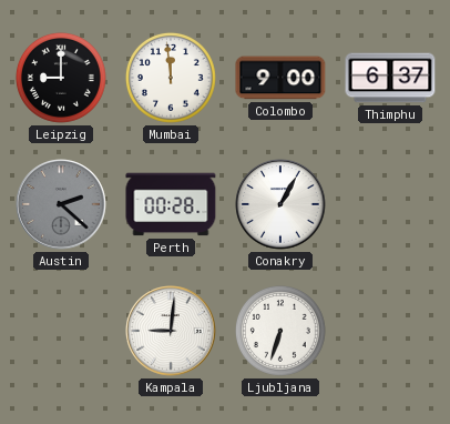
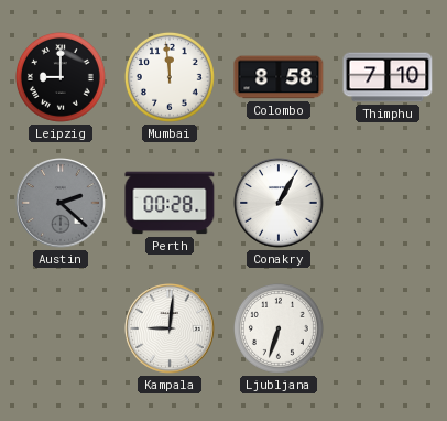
Colombo: 9:00 -> 8:58 (279, 77)
Thimphu: 6:37 -> 7:10 (388, 77)
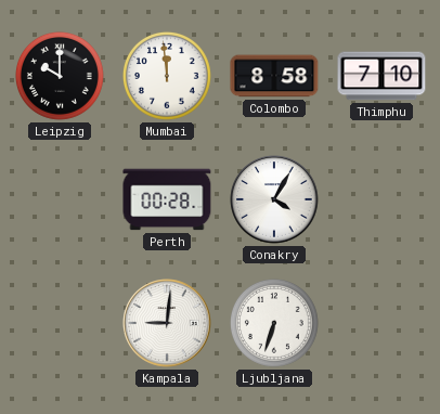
Leipzig: 9:00 -> 10:00 (60, 76)
Austin: 2:22 -> none (61, 203)
Conakry: 1:05 -> 4:05 (274, 199)
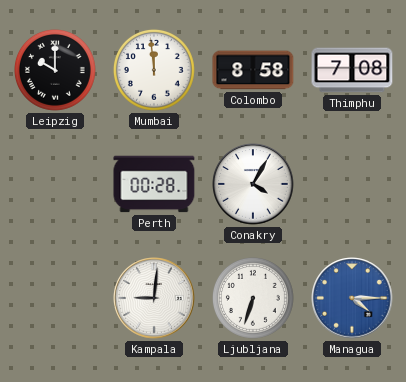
Thimphu: 7:10 -> 7:08 (352, 70)
Managua: none -> 4:15 (352, 298)
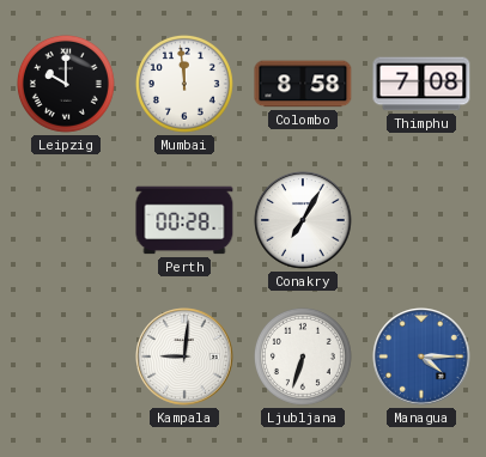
Conakry: 4:05 -> 7:05 (303, 220)
